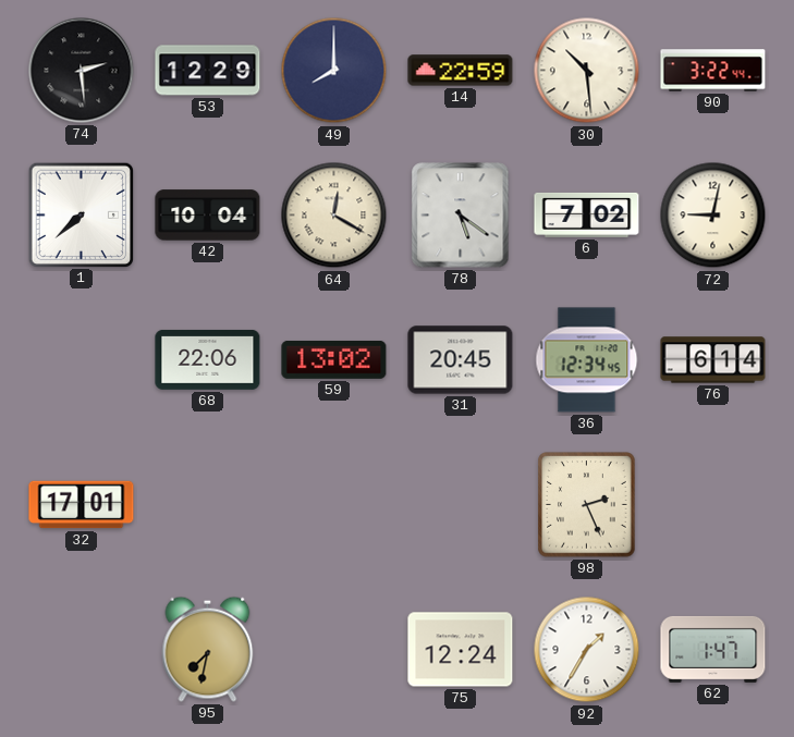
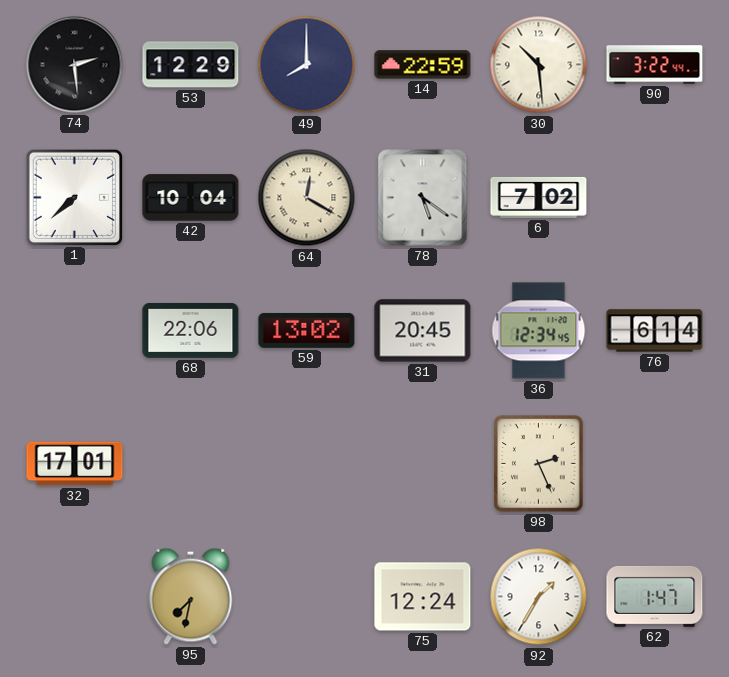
72: 9:02 -> none (713, 216)
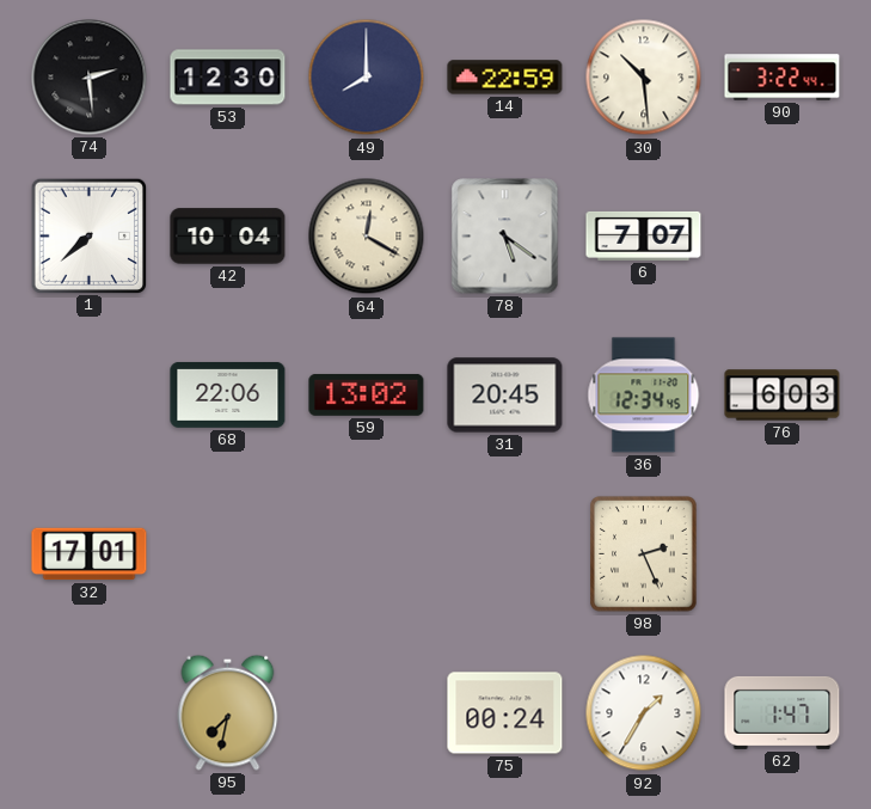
53: 12:29 -> 12:30 (228, 78)
6: 7:02 -> 7:07 (644, 235)
76: 6:14 -> 6:03 (783, 396)
75: 12:24 -> 00:24 (505, 713)
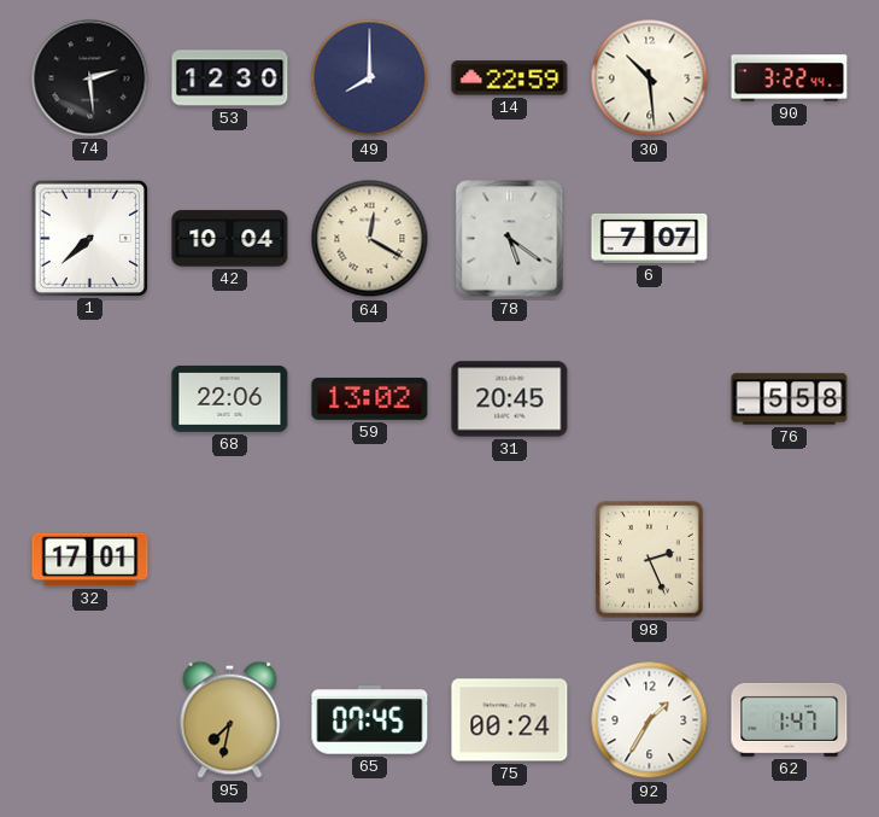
36: 12:34 -> none (644, 396)
76: 6:03 -> 5:58 (790, 399)
65: none -> 07:45 (370, 720)
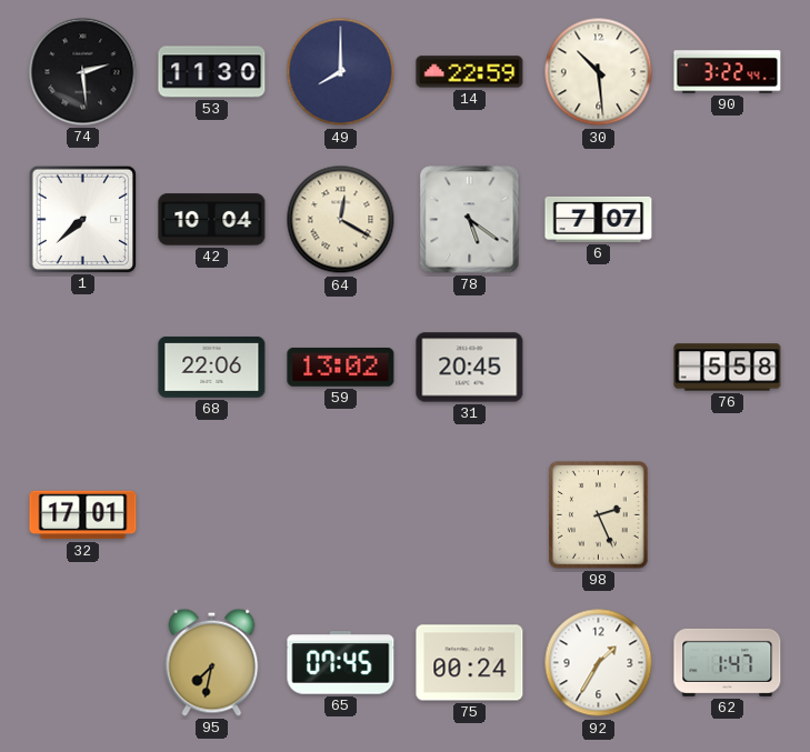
53: 12:30 -> 11:30 (212, 72)
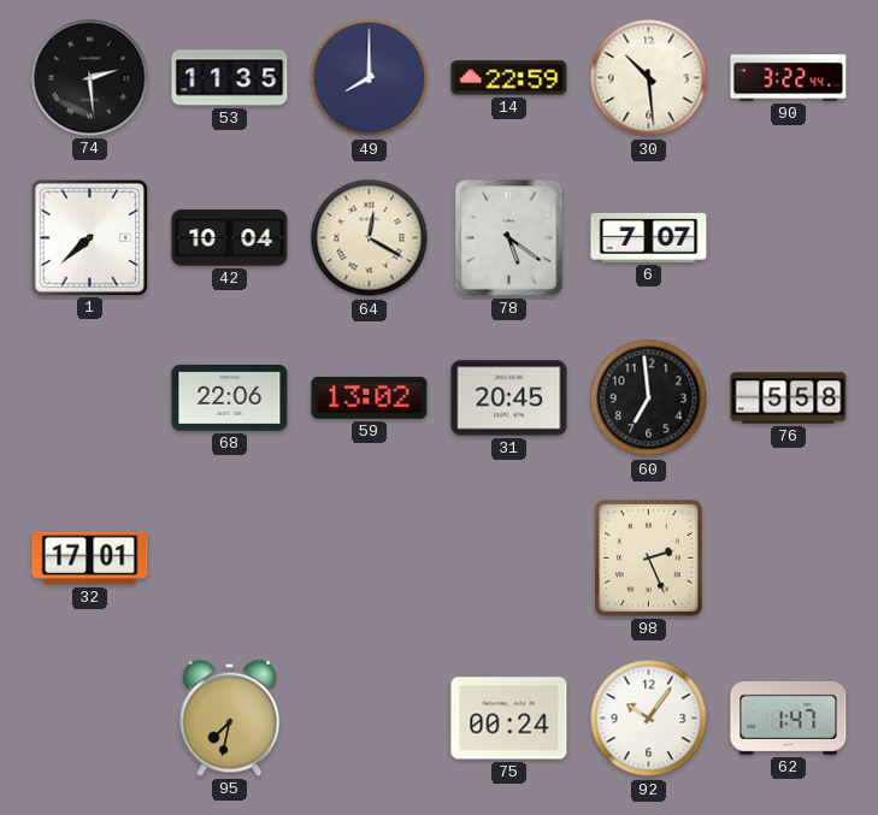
53: 11:30 -> 11:35 (230, 78)
60: none -> 6:59 (649, 398)
65: 07:45 -> none (341, 663)
92: 1:35 -> 10:06 (649, 719)
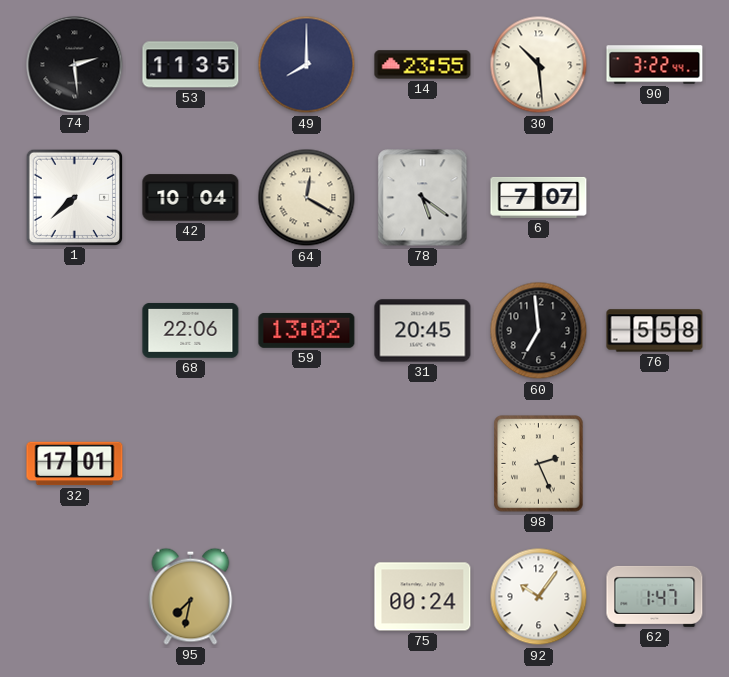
14: 22:59 -> 23:55 (423, 65)
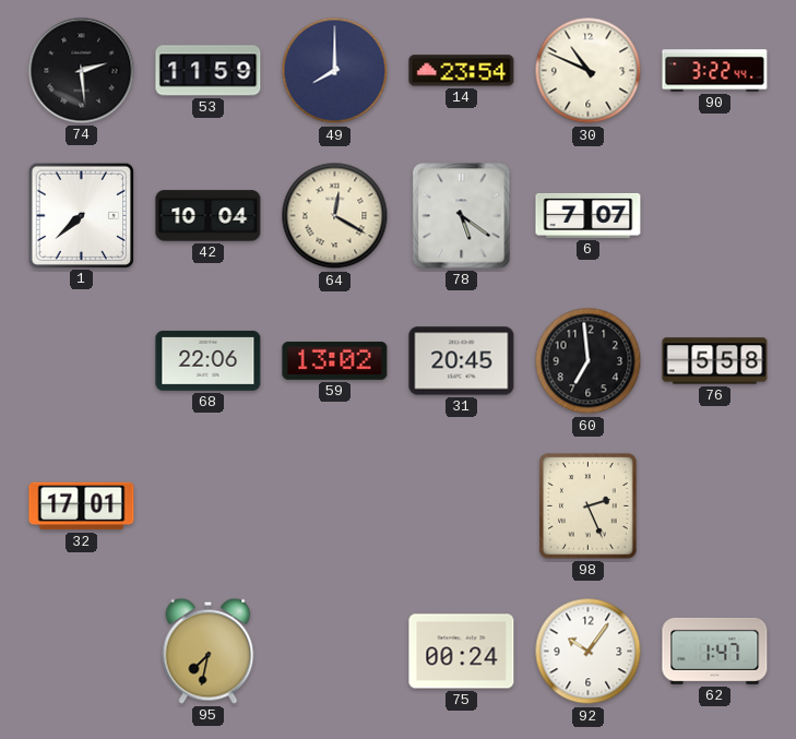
53: 11:35 -> 11:59 (209, 71)
14: 23:55 -> 23:54 (462, 71)
30: 10:29 -> 10:49 (589, 71)
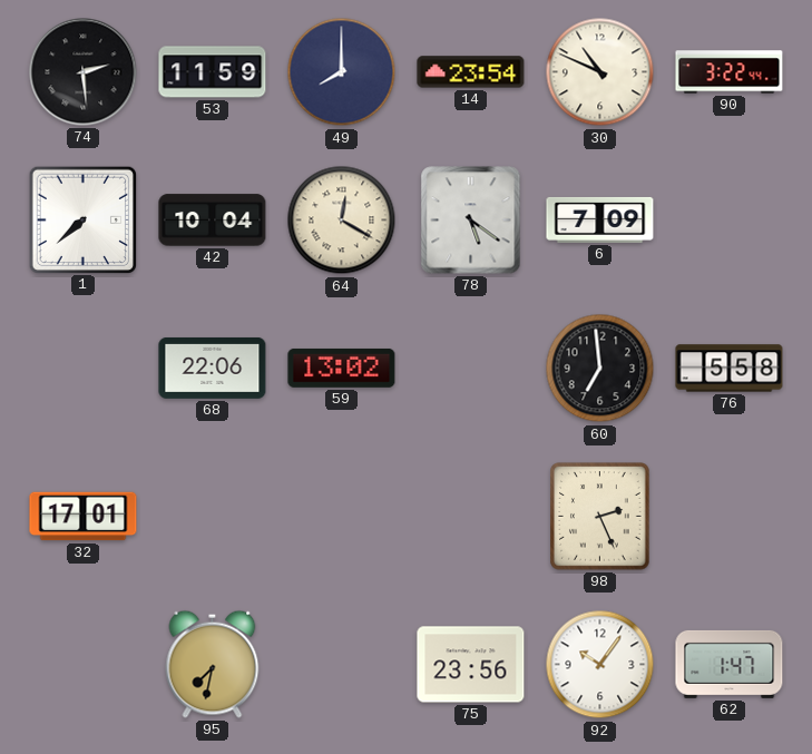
6: 7:07 -> 7:09 (600, 219)
31: 20:45 -> none (462, 361)
75: 00:24 -> 23:56 (471, 665)
